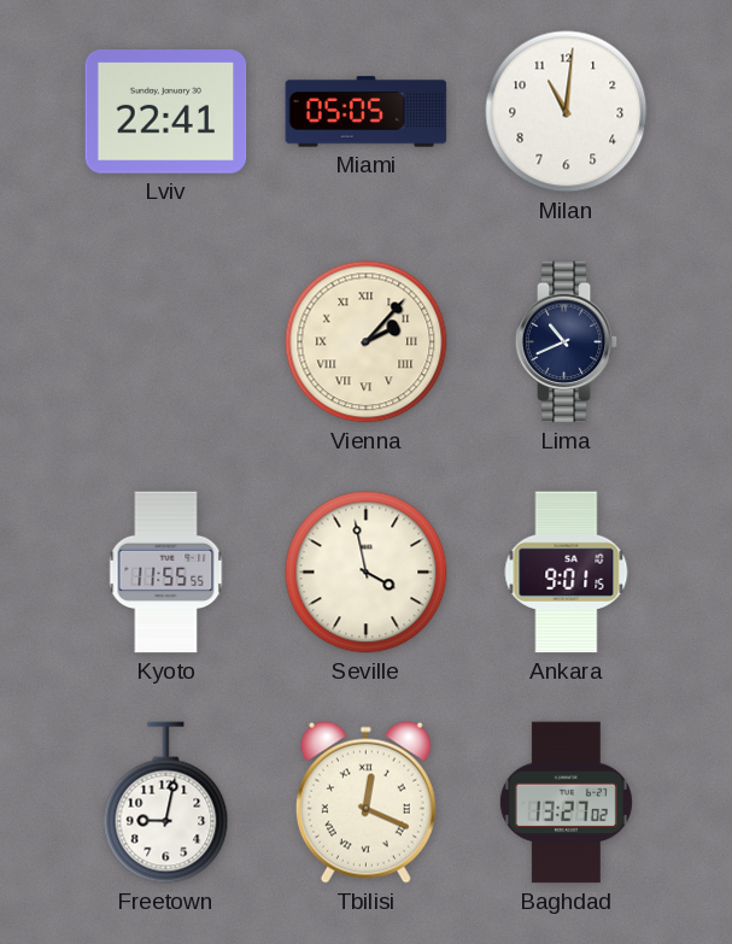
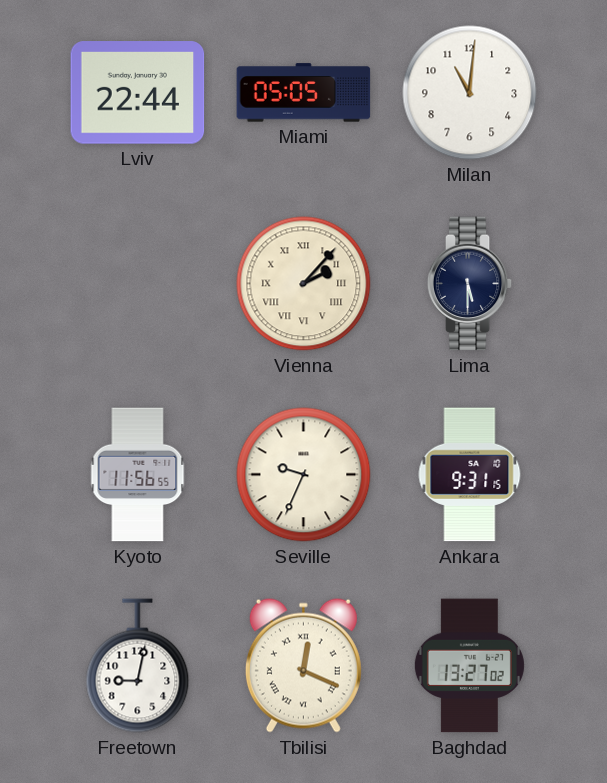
Lviv: 22:41 -> 22:44 (138, 93)
Lima: 10:41 -> 5:30 (470, 284)
Kyoto: 11:55 -> 11:56 (138, 475)
Seville: 3:58 -> 9:34 (304, 475)
Ankara: 9:01 -> 9:31 (470, 475)
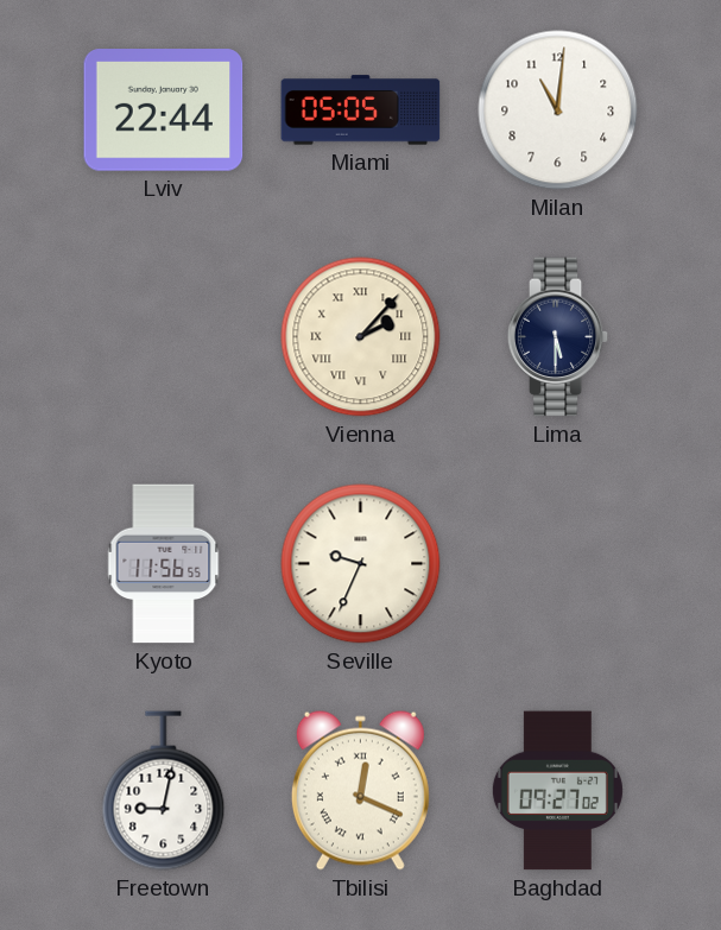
Ankara: 9:31 -> none (470, 475)
Baghdad: 13:27 -> 09:27 (557, 791)
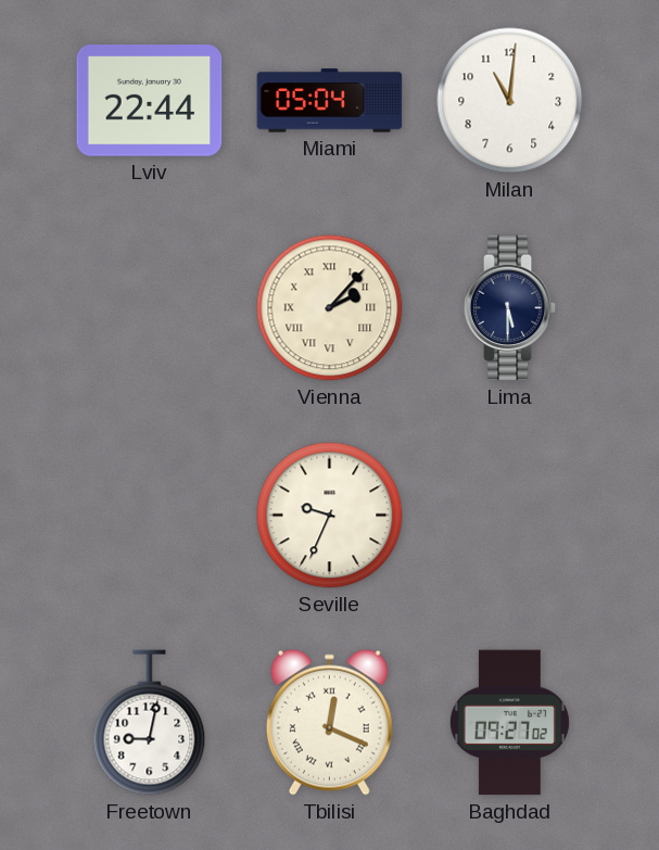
Miami: 05:05 -> 05:04 (330, 101)
Kyoto: 11:56 -> none (164, 564)
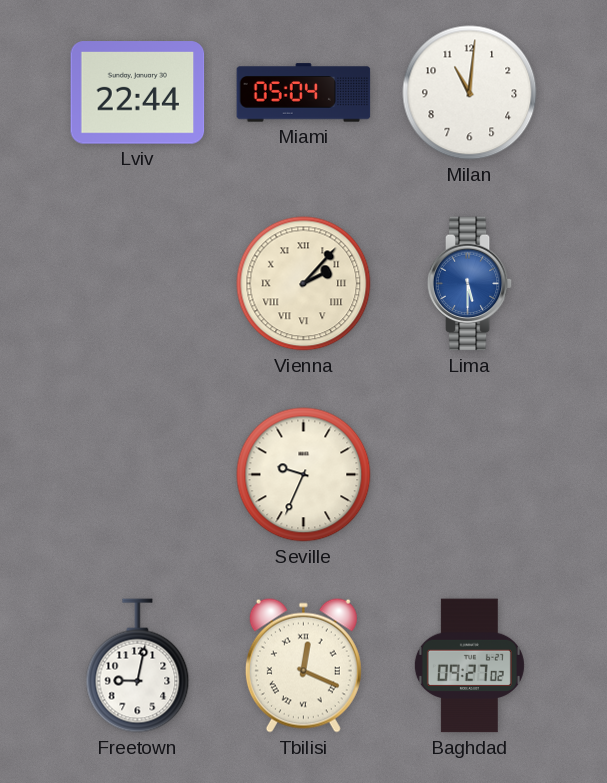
Lima dial: navy -> blue (470, 284)
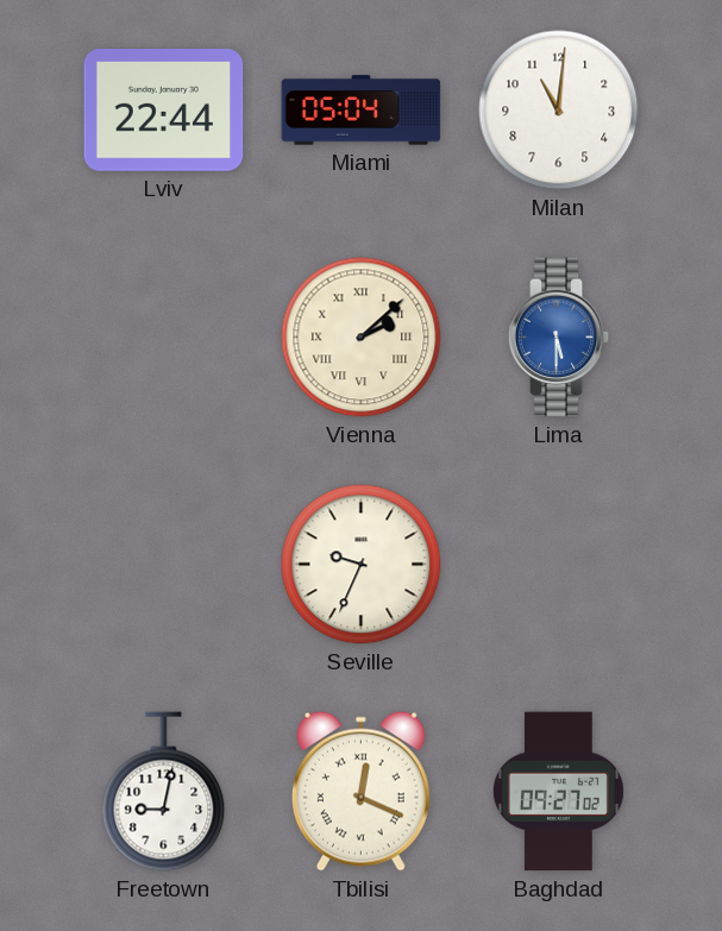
Vienna: 2:07 -> 2:08 (362, 338)
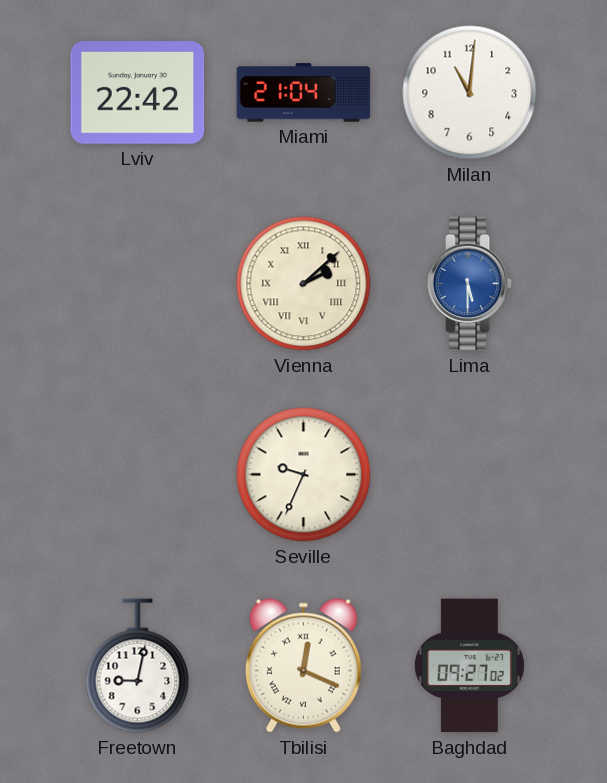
Lviv: 22:44 -> 22:42 (138, 93)
Miami: 05:04 -> 21:04 (304, 93)
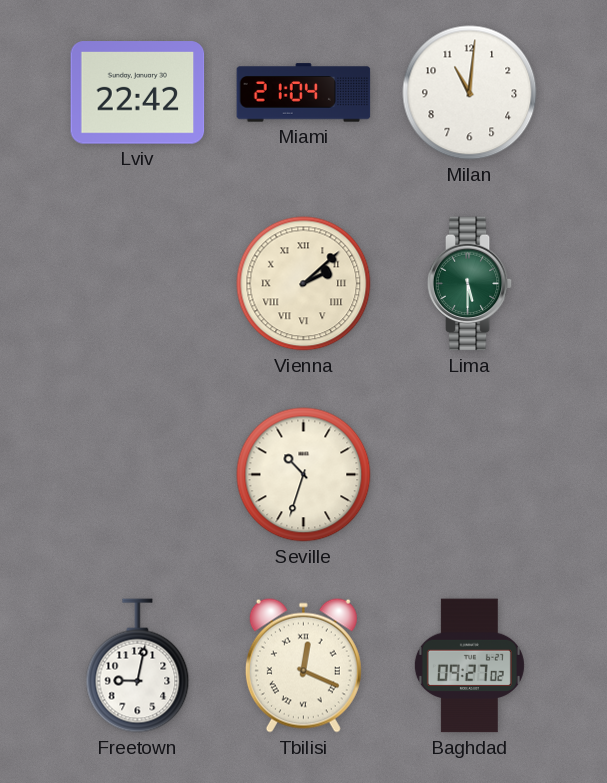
Lima dial: blue -> green (470, 284)
Seville: 9:34 -> 10:33 (304, 475)
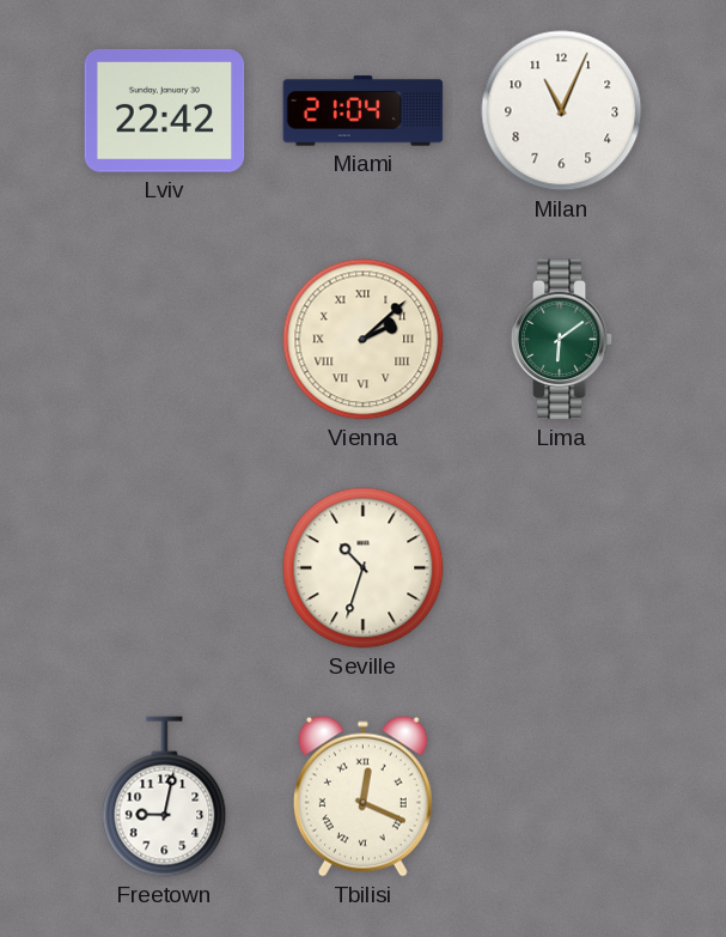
Milan: 11:01 -> 11:04 (562, 111)
Lima: 5:30 -> 6:09 (562, 340)
Baghdad: 09:27 -> none (469, 666)
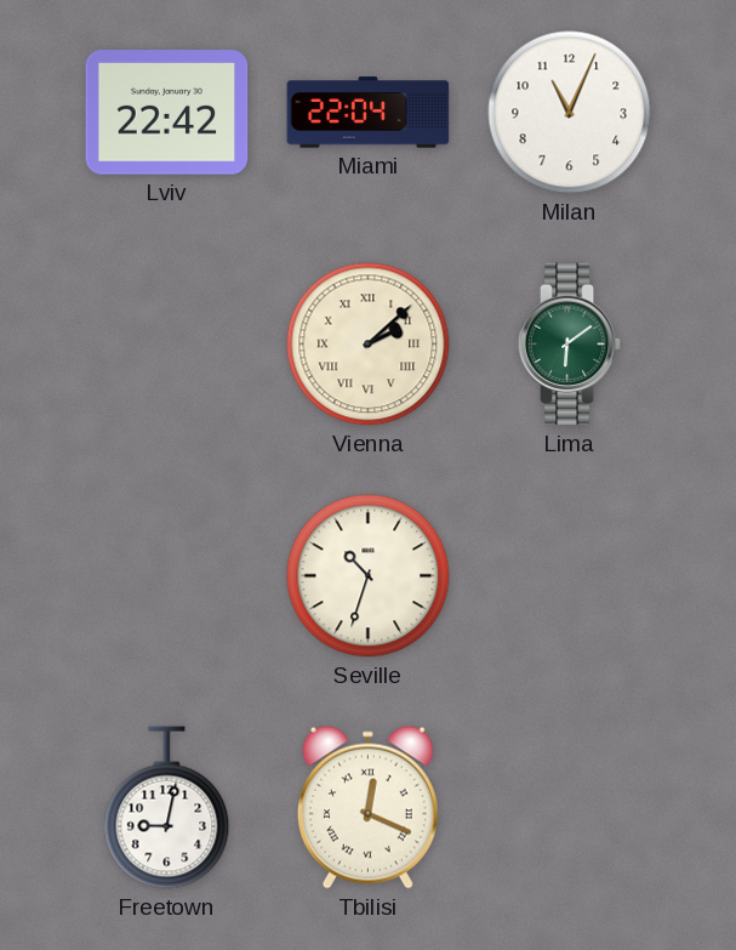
Miami: 21:04 -> 22:04 (369, 113)
